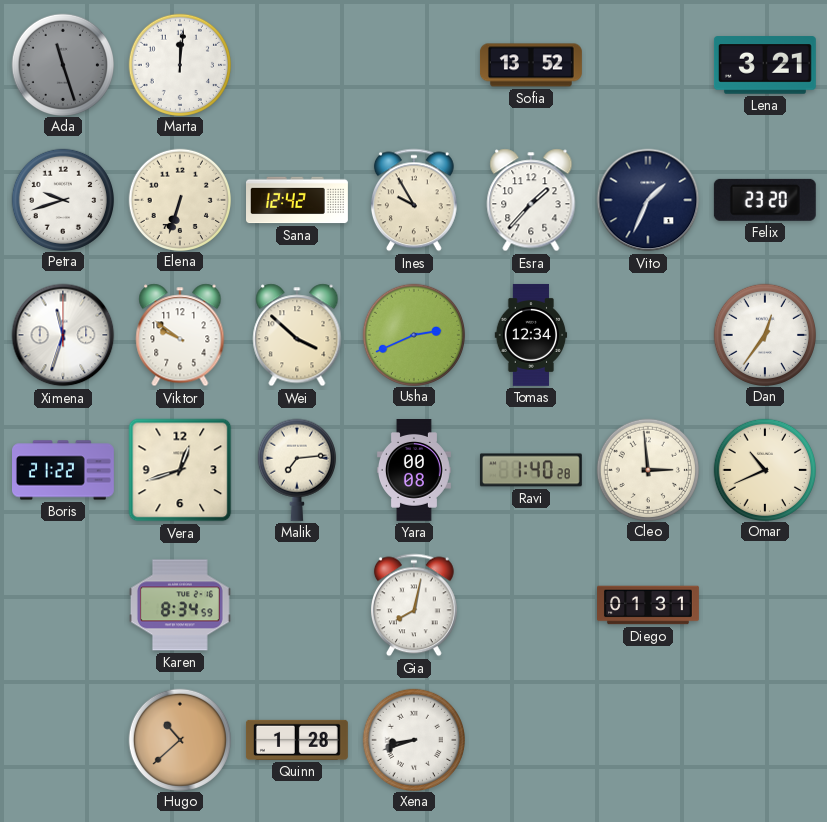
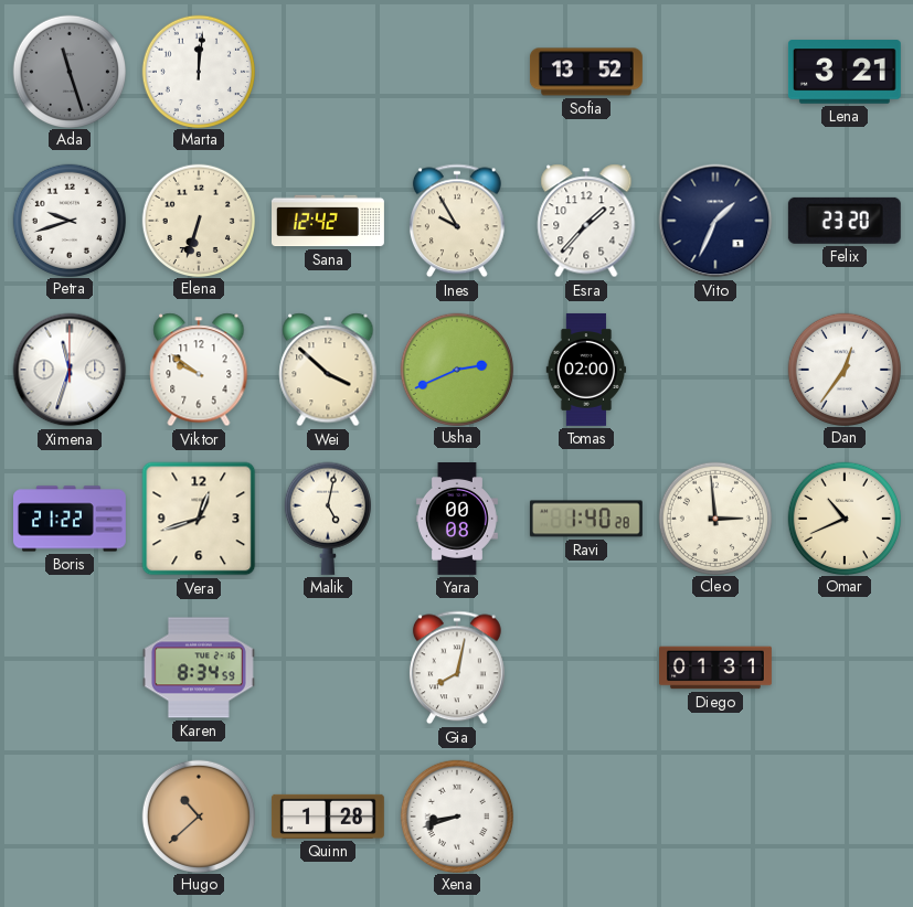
Tomas: 12:34 -> 02:00 (586, 370)
Malik: 7:14 -> 5:02 (328, 519)
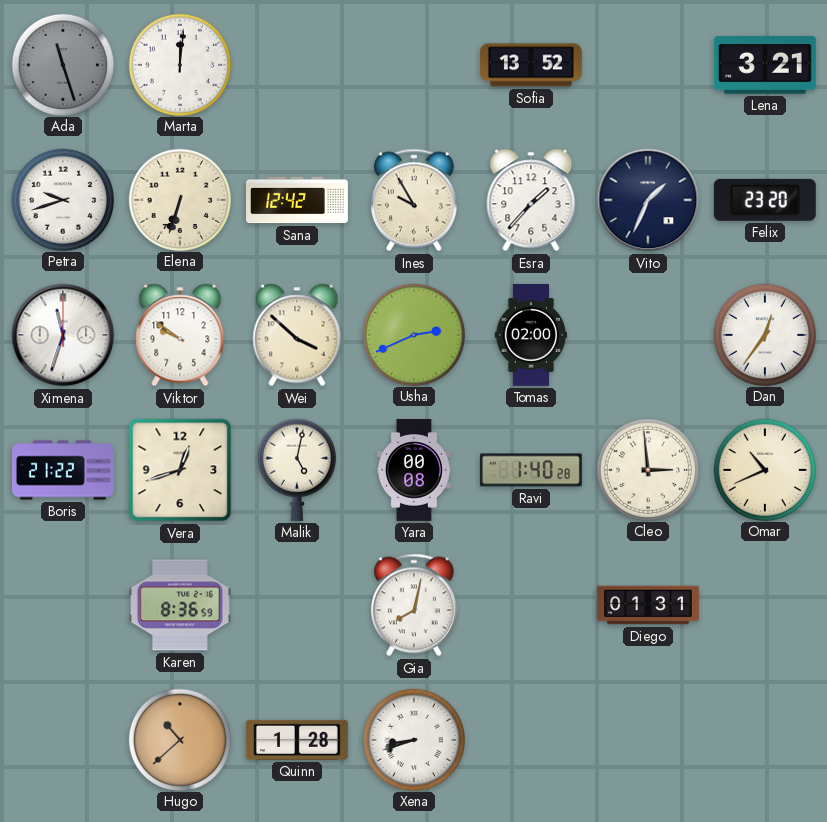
Karen: 8:34 -> 8:36 (180, 605)
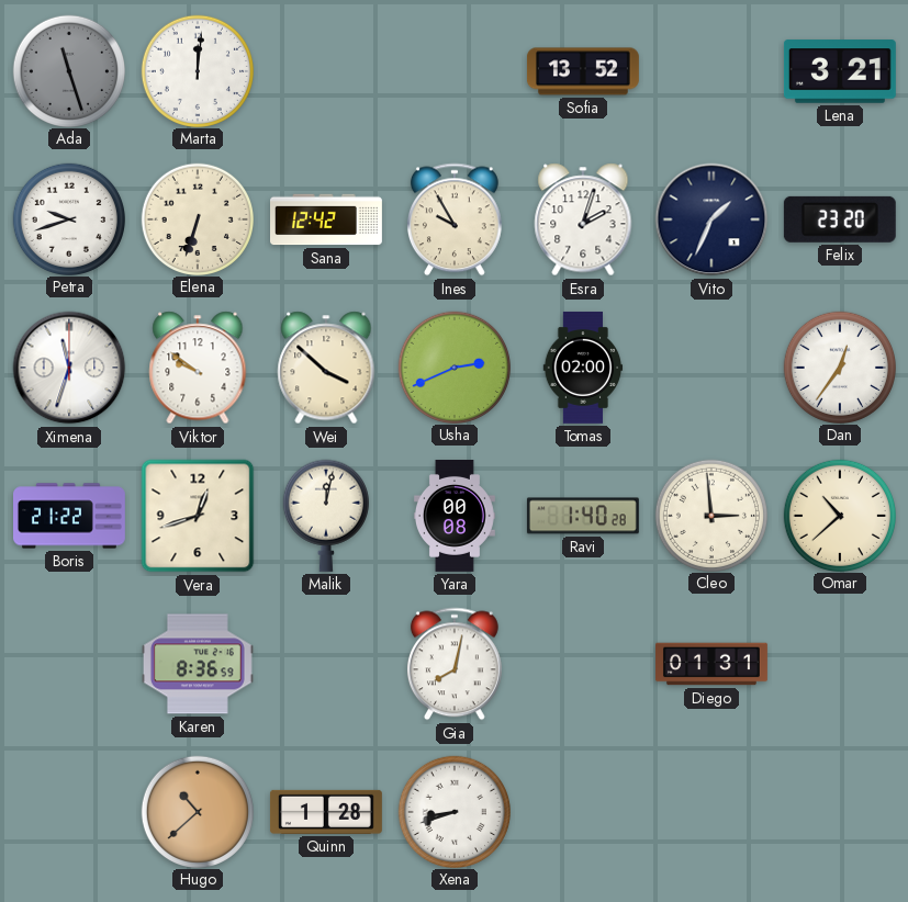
Esra: 1:37 -> 2:03 (583, 219)
Malik: 5:02 -> 12:02 (326, 516)
Omar: 10:41 -> 10:38 (839, 515)
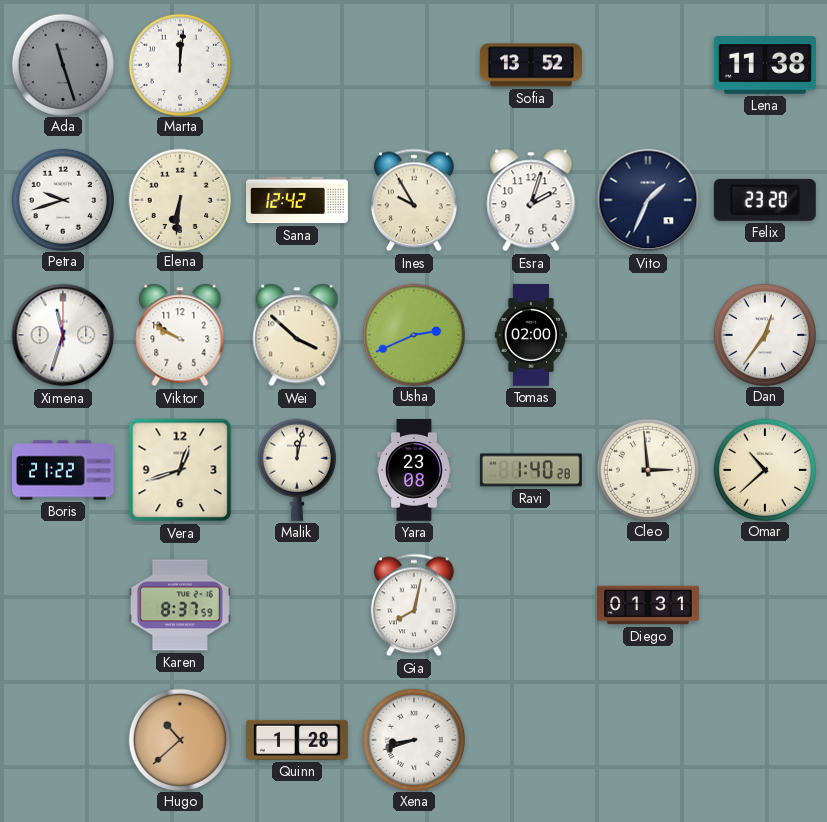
Lena: 3:21 -> 11:38 (765, 65)
Elena: 6:33 -> 6:31 (179, 199)
Viktor: 9:51 -> 9:50 (180, 335)
Yara: 00:08 -> 23:08 (414, 471)
Karen: 8:36 -> 8:37 (180, 605)
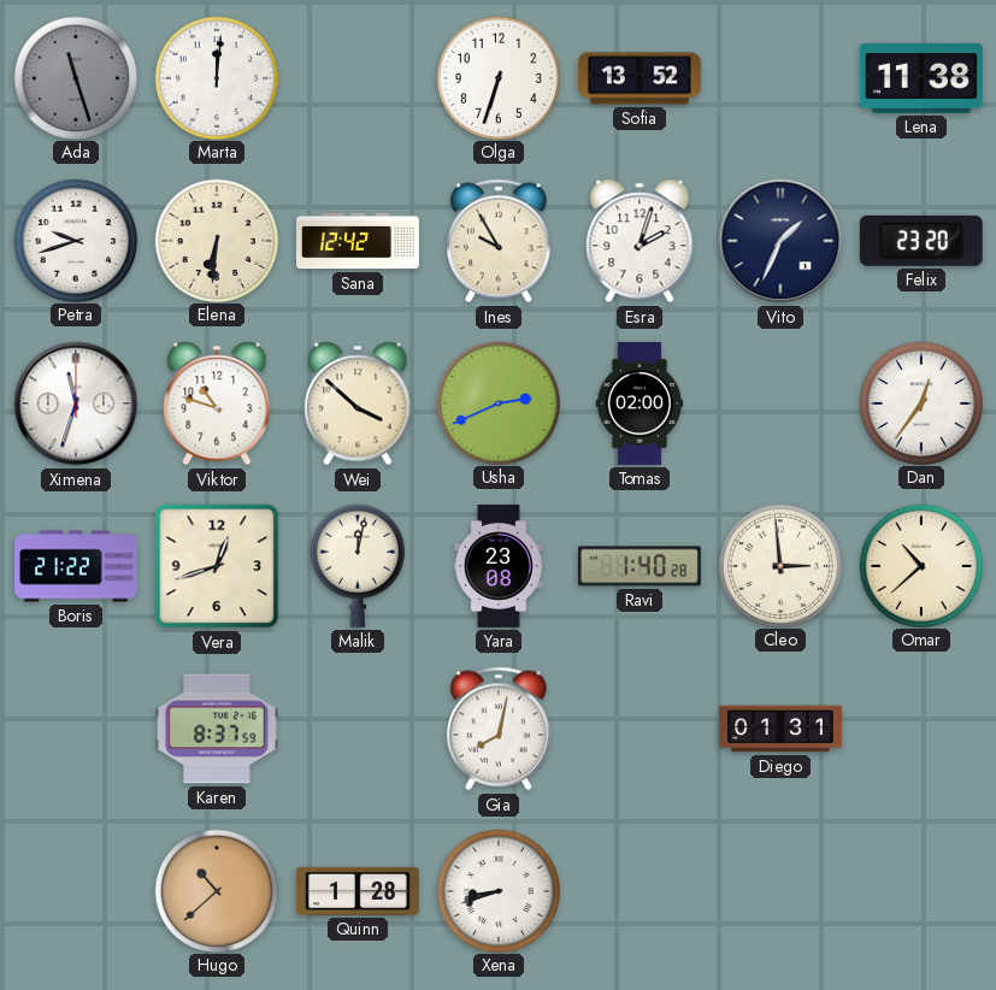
Olga: none -> 6:33 (497, 77)
Viktor: 9:50 -> 10:48 (217, 403)
